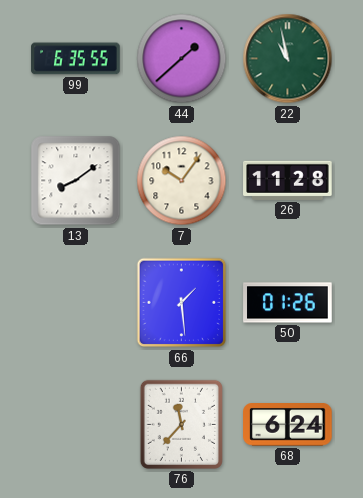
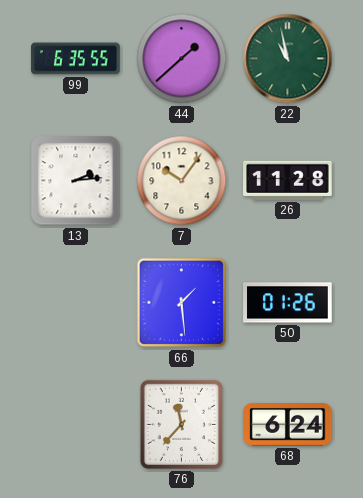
13: 8:09 -> 2:14 (76, 181)
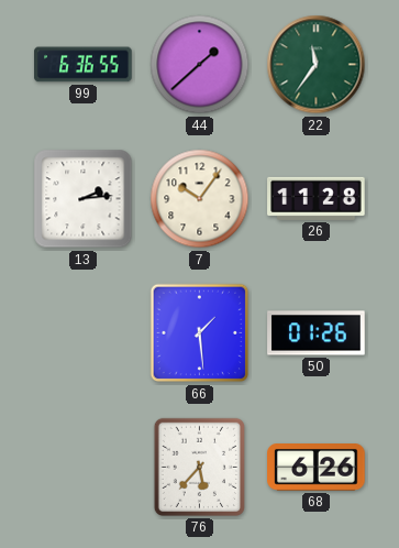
99: 6:35 -> 6:36 (84, 65)
22: 10:58 -> 11:36 (317, 65)
76: 11:37 -> 5:37 (199, 467)
68: 6:24 -> 6:26 (317, 468)
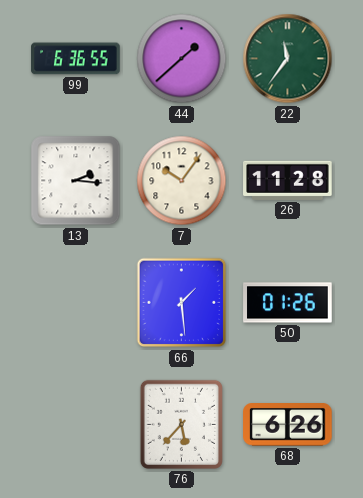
13: 2:14 -> 2:16 (76, 181)
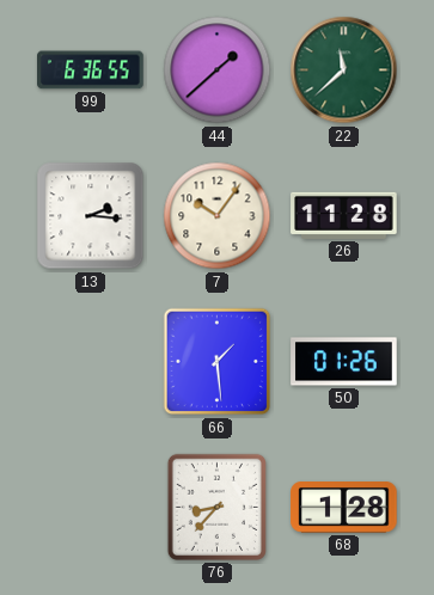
22: 11:36 -> 11:38 (344, 70)
76: 5:37 -> 8:37 (216, 507)
68: 6:26 -> 1:28 (344, 508)
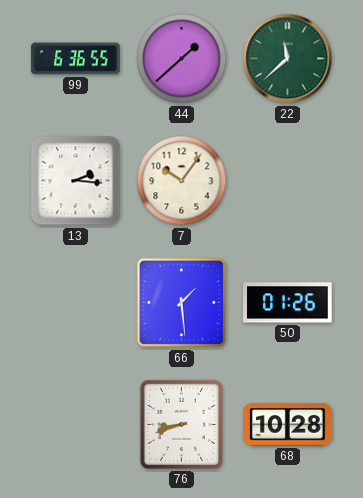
26: 11:28 -> none (344, 215)
76: 8:37 -> 8:42 (181, 424)
68: 1:28 -> 10:28 (288, 425)
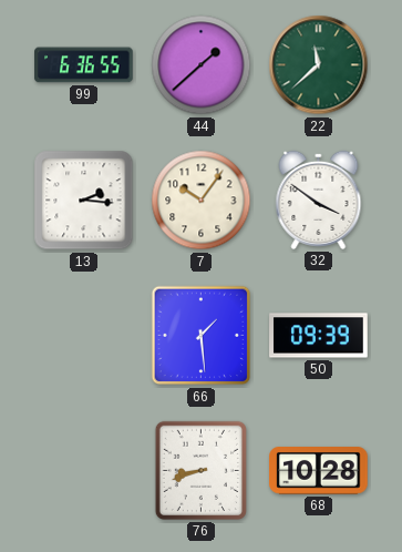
32: none -> 3:51 (319, 200)
50: 01:26 -> 09:39 (319, 336)
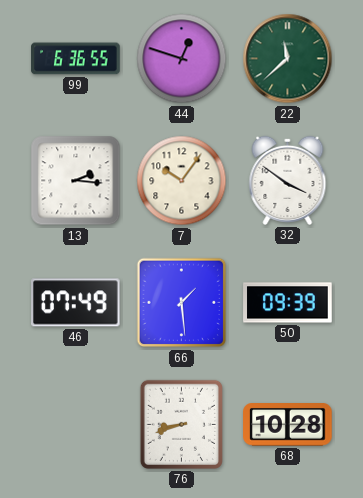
44: 1:38 -> 12:48 (182, 59)
46: none -> 07:49 (76, 303)
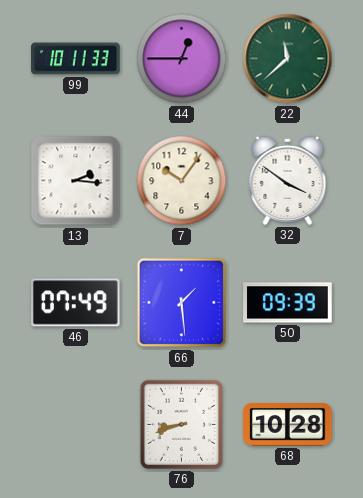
99: 6:36 -> 10:11 (76, 59)
44: 12:48 -> 12:45 (182, 59)
